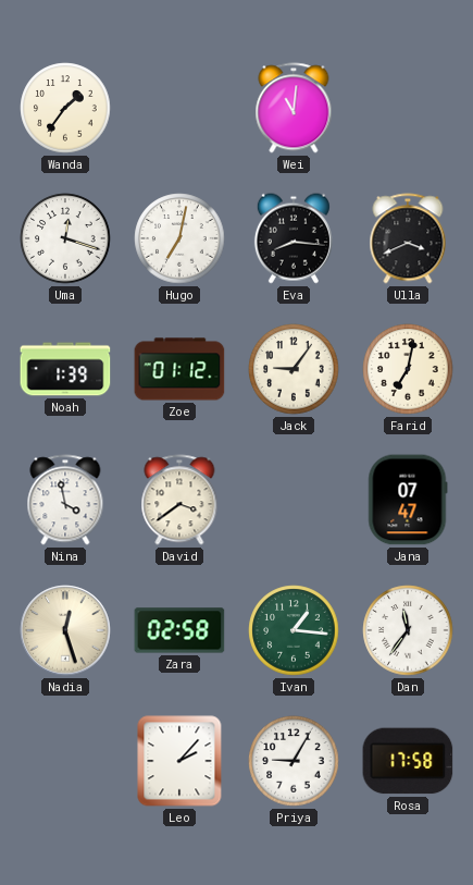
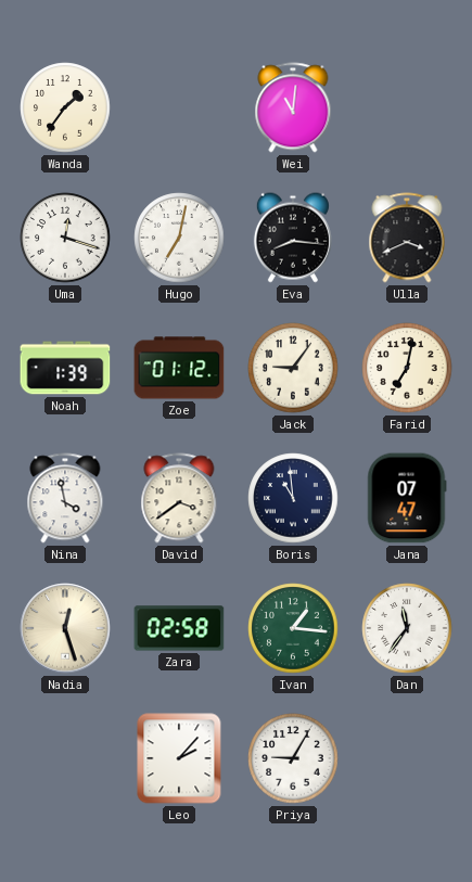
Boris: none -> 10:59 (293, 498)
Rosa: 17:58 -> none (408, 761)
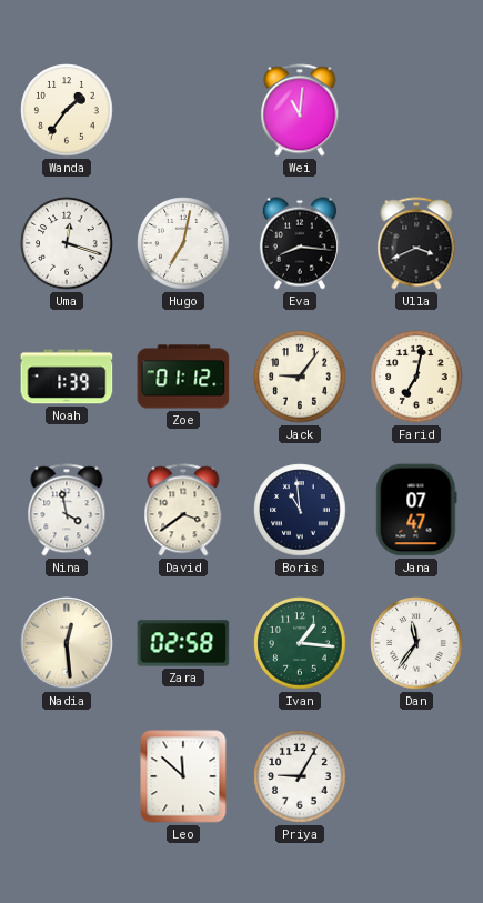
Nadia: 12:27 -> 12:29 (67, 643)
Leo: 2:07 -> 11:52 (183, 776)
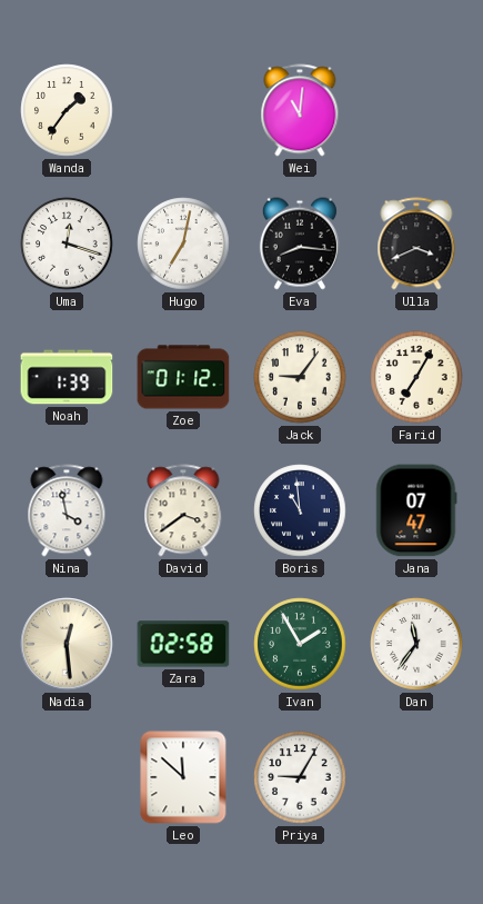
Farid: 7:02 -> 7:05 (416, 377)
Ivan: 1:16 -> 1:55 (300, 644)
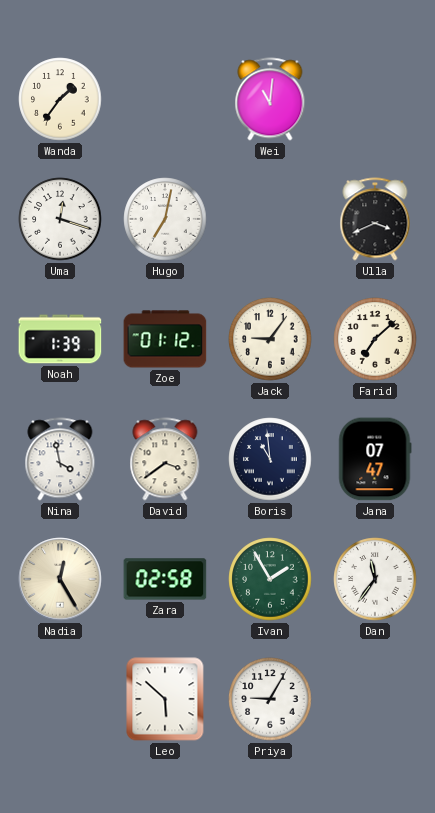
Eva: 8:16 -> none (300, 244)
Farid: 7:05 -> 7:08 (375, 339)
Nadia: 12:29 -> 12:25 (60, 579)
Leo: 11:52 -> 5:52 (165, 699)
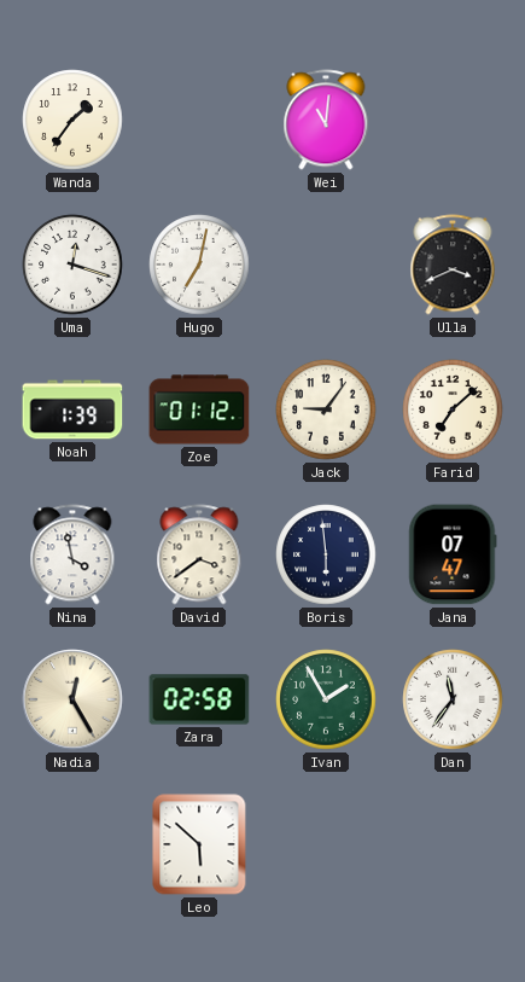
Boris: 10:59 -> 5:59 (326, 554)
Priya: 9:05 -> none (270, 699)
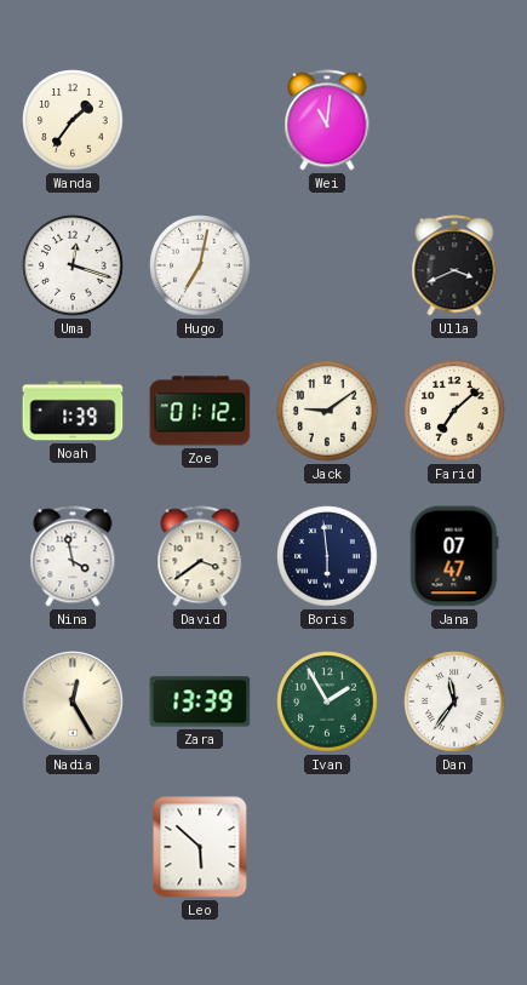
Jack: 9:06 -> 9:09 (327, 411)
Zara: 02:58 -> 13:39 (200, 701)
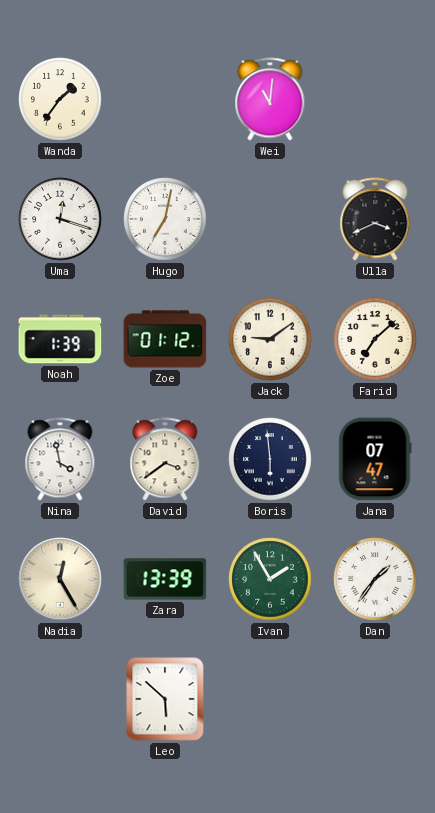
Dan: 11:36 -> 1:36 (375, 579)
